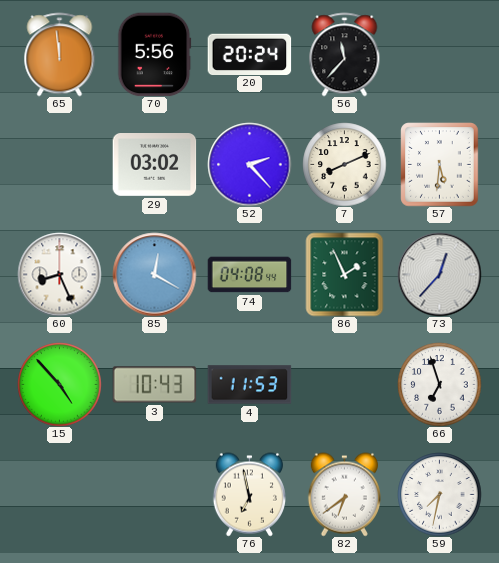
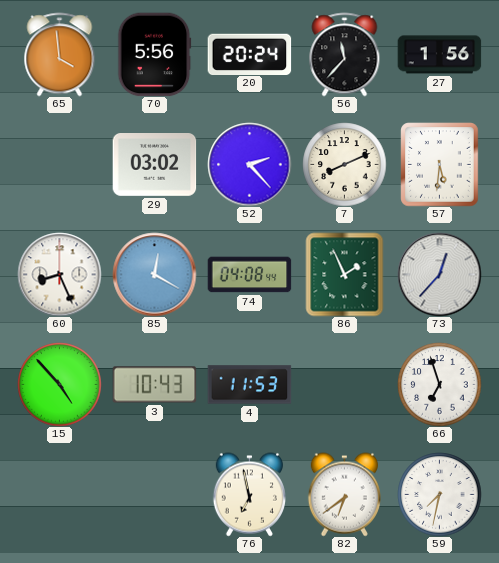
65: 11:59 -> 3:59 (60, 54)
27: none -> 1:56 (439, 55)
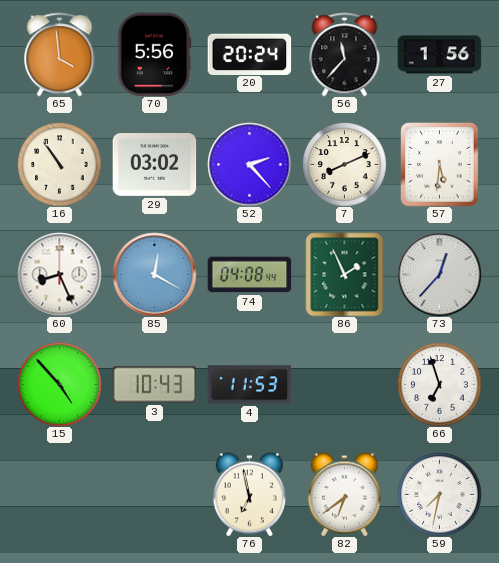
16: none -> 10:54 (59, 164)
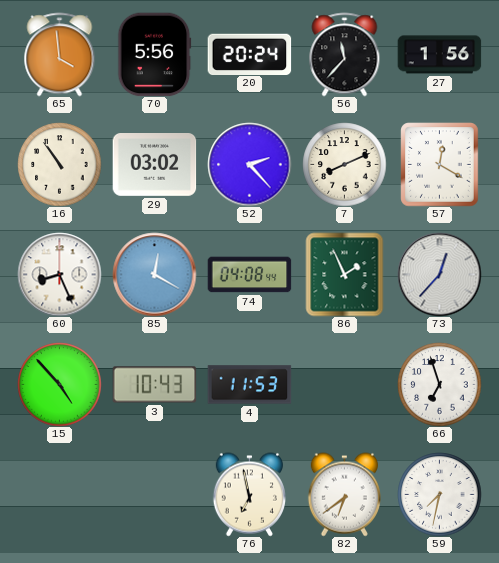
57: 5:31 -> 12:20 (440, 164)
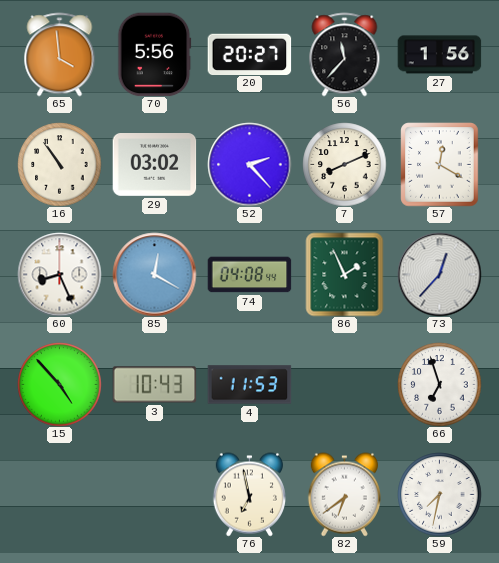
20: 20:24 -> 20:27 (249, 54)
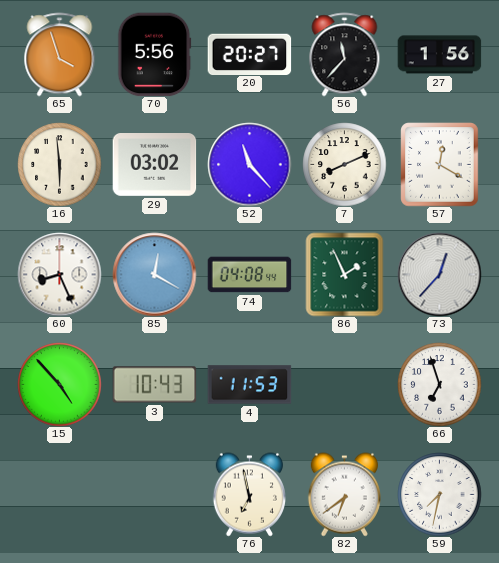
65: 3:59 -> 3:57 (60, 54)
16: 10:54 -> 5:59 (59, 164)
52: 2:23 -> 11:23 (249, 164)
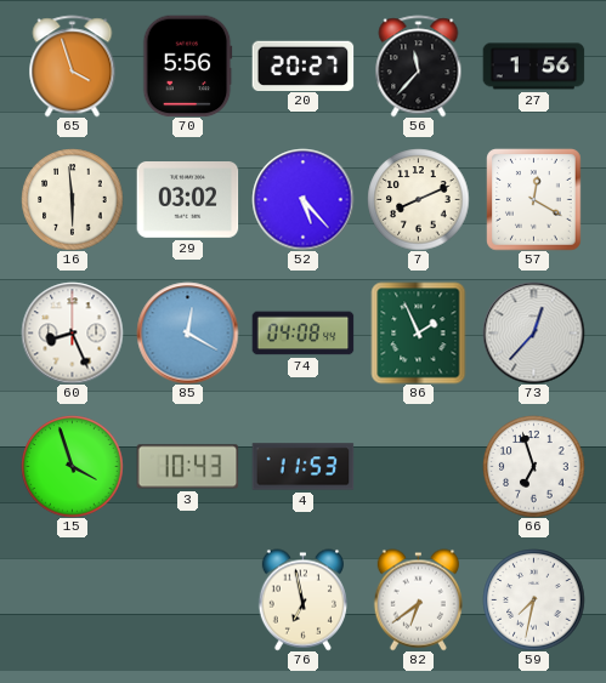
52: 11:23 -> 5:23 (302, 199)
15: 4:53 -> 3:57 (72, 466)
